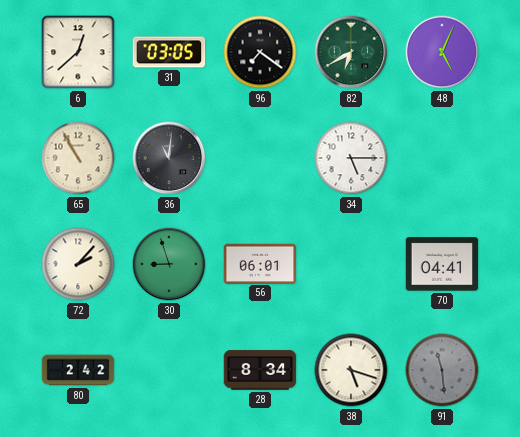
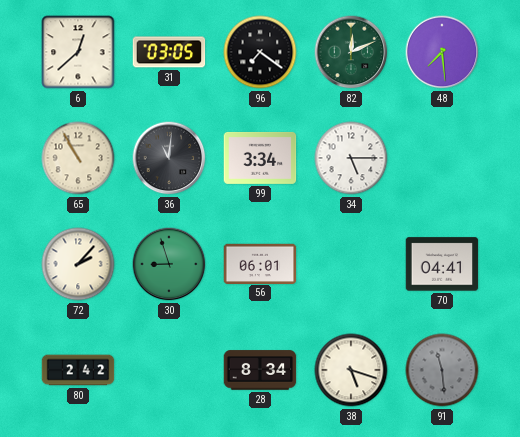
82: 6:40 -> 12:11 (351, 52)
48: 5:04 -> 7:29 (442, 52)
99: none -> 3:34 (260, 158)
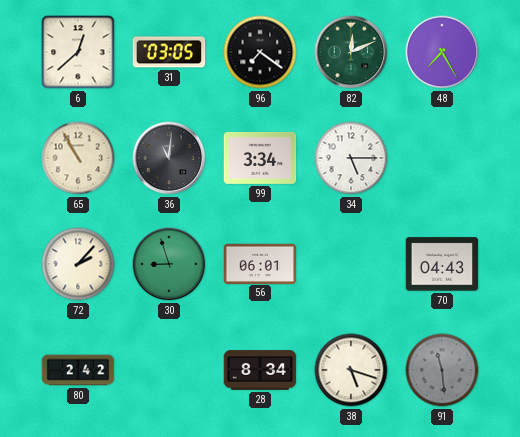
48: 7:29 -> 7:25 (442, 52)
70: 04:41 -> 04:43 (442, 264)
